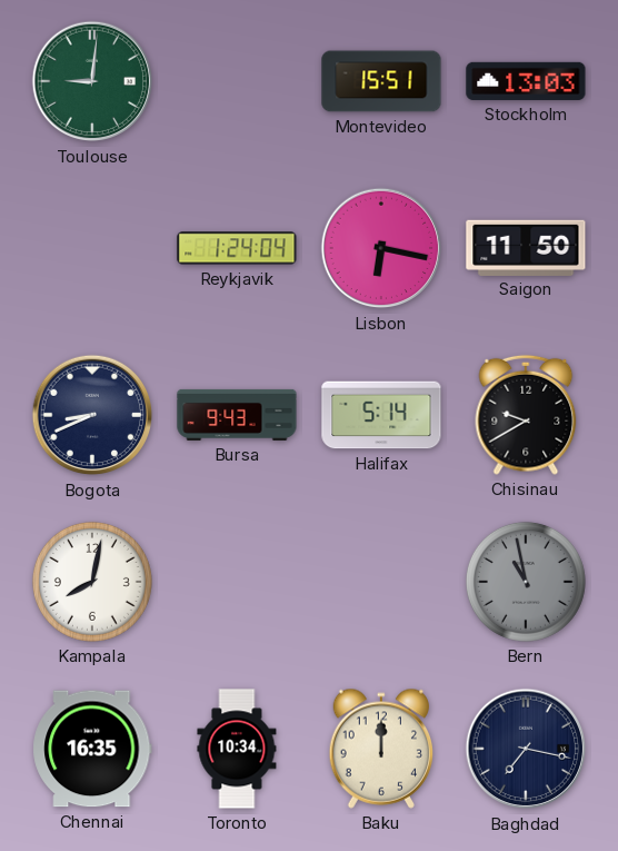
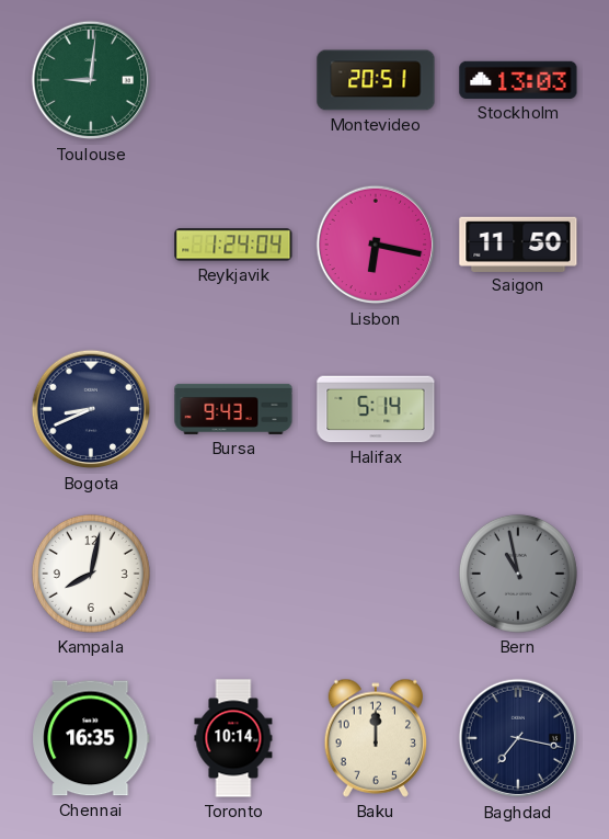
Montevideo: 15:51 -> 20:51 (376, 80)
Chisinau: 9:40 -> none (526, 415)
Toronto: 10:34 -> 10:14 (233, 738)
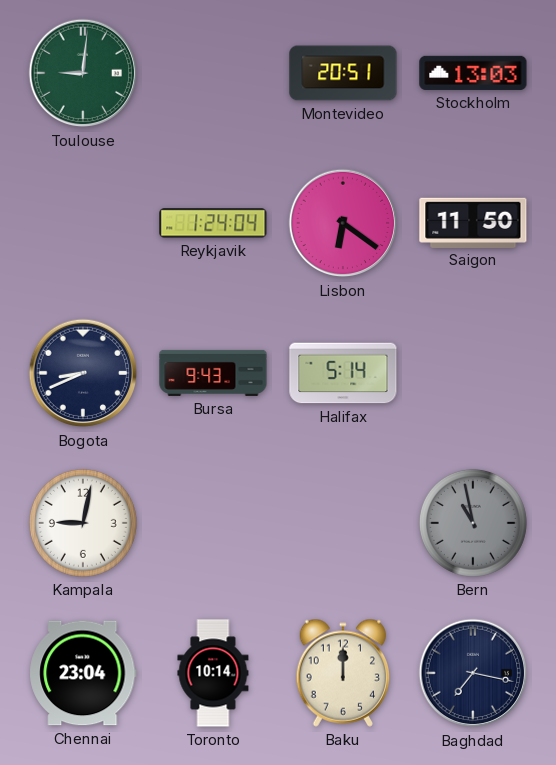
Lisbon: 6:17 -> 6:21 (343, 223)
Kampala: 8:02 -> 9:02 (83, 523)
Chennai: 16:35 -> 23:04 (83, 673)
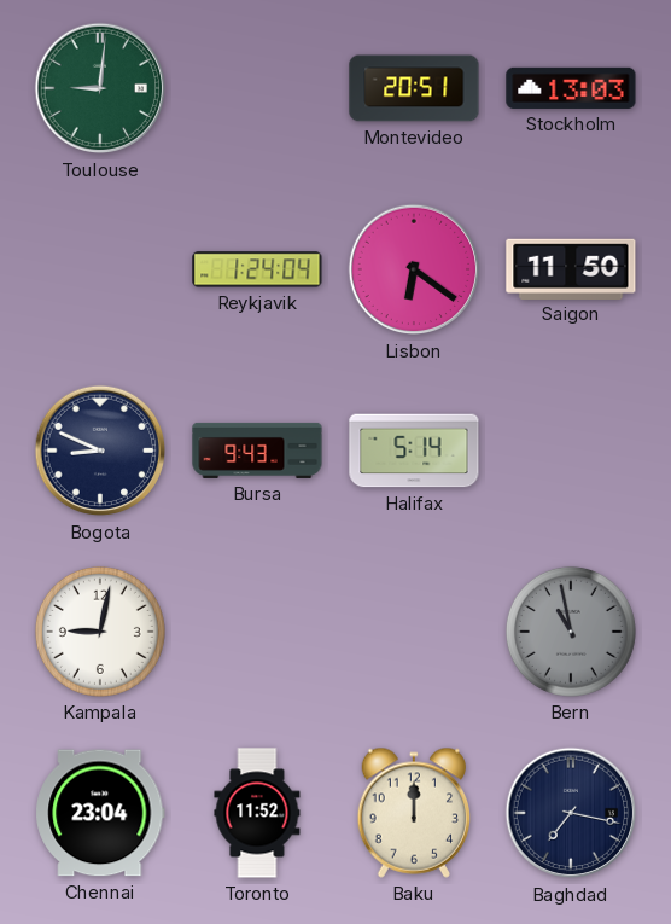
Bogota: 8:41 -> 8:49 (100, 451)
Toronto: 10:14 -> 11:52 (257, 813)
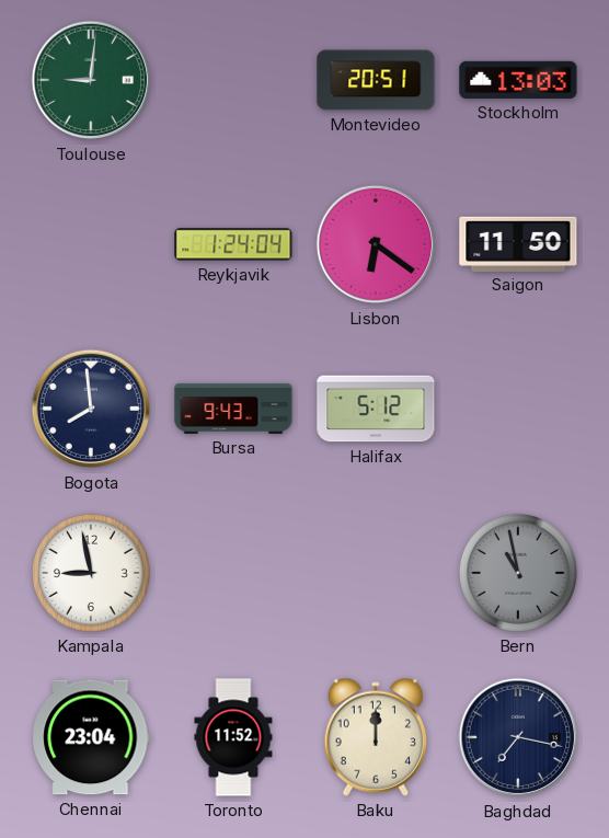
Bogota: 8:49 -> 7:59 (91, 409)
Halifax: 5:14 -> 5:12 (376, 409)
Kampala: 9:02 -> 8:58 (91, 573)
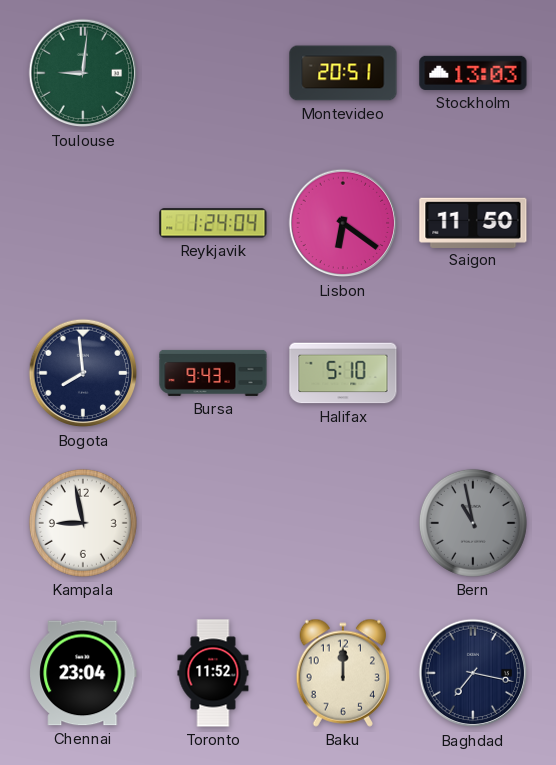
Halifax: 5:12 -> 5:10 (343, 373)
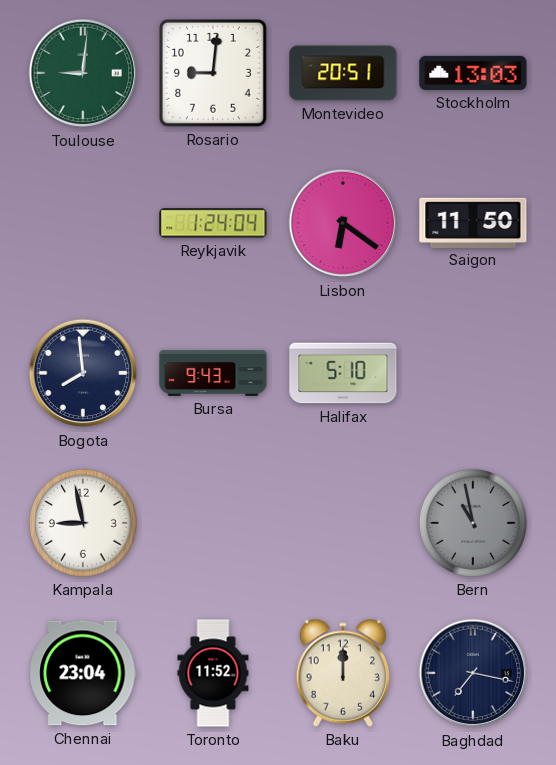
Rosario: none -> 9:01 (213, 73)
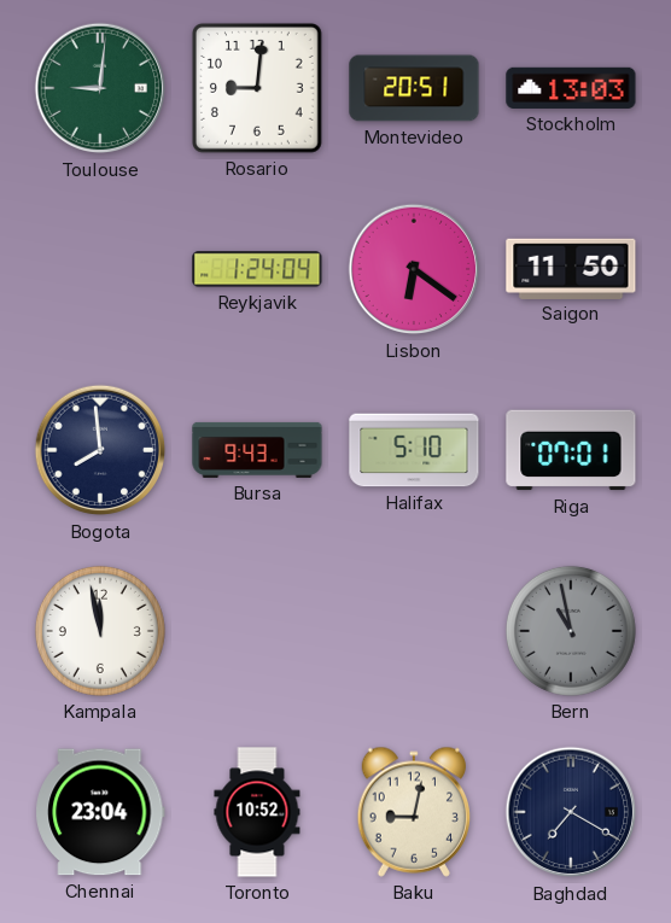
Riga: none -> 07:01 (571, 450)
Kampala: 8:58 -> 11:58 (100, 631)
Toronto: 11:52 -> 10:52 (257, 812)
Baku: 12:00 -> 9:02 (413, 812)
Baghdad: 7:17 -> 7:20 (571, 812)
